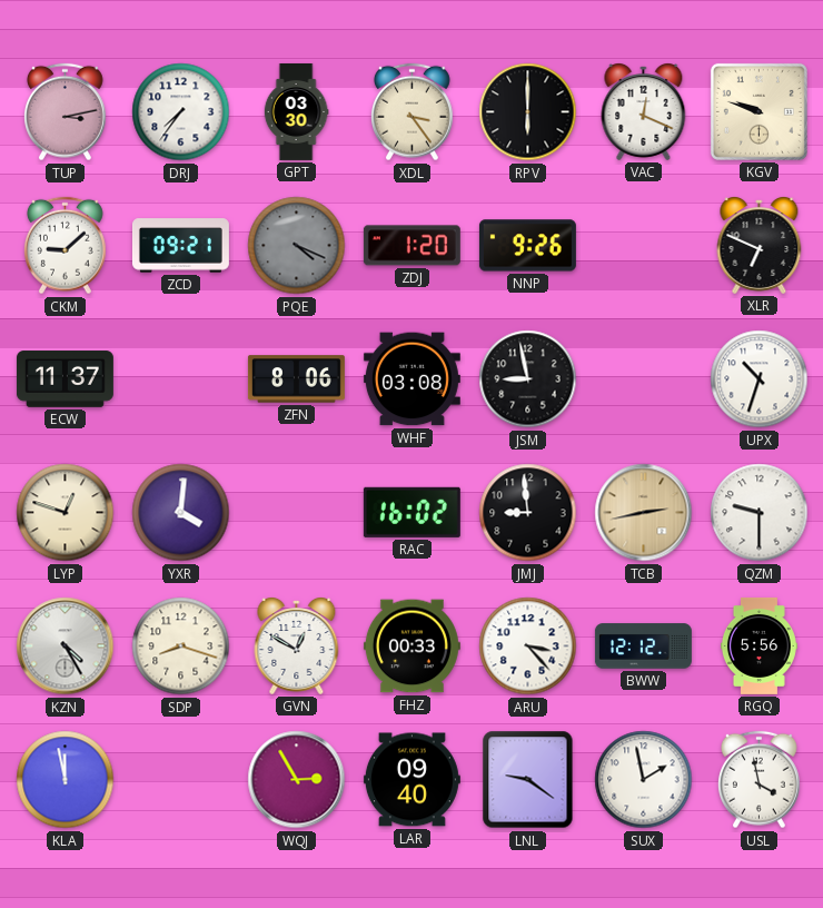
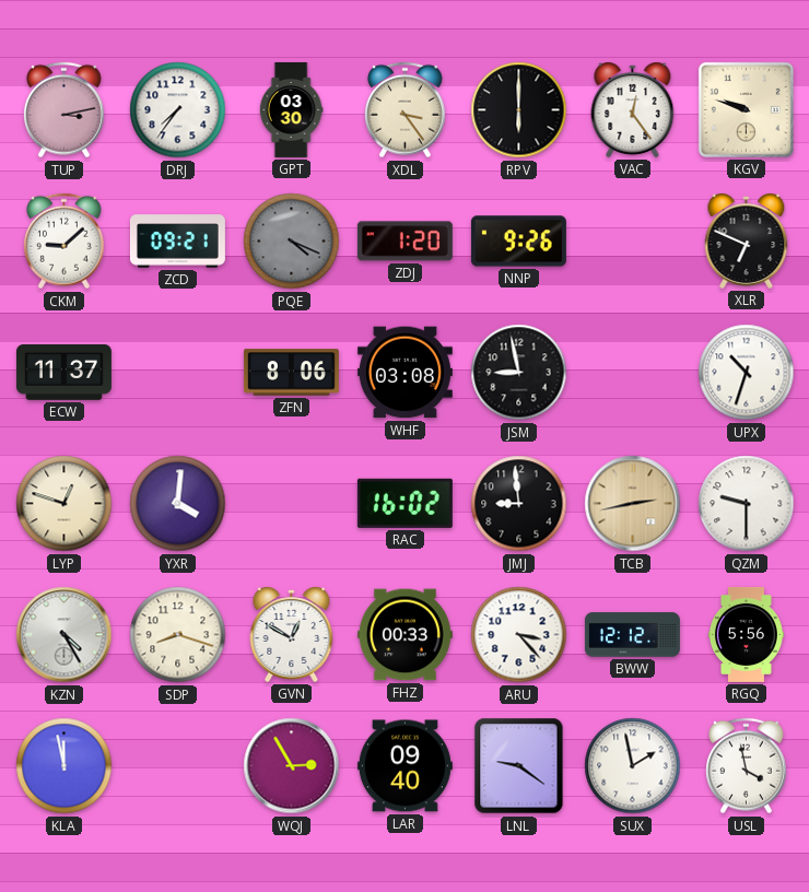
VAC: 12:19 -> 12:24 (633, 110)
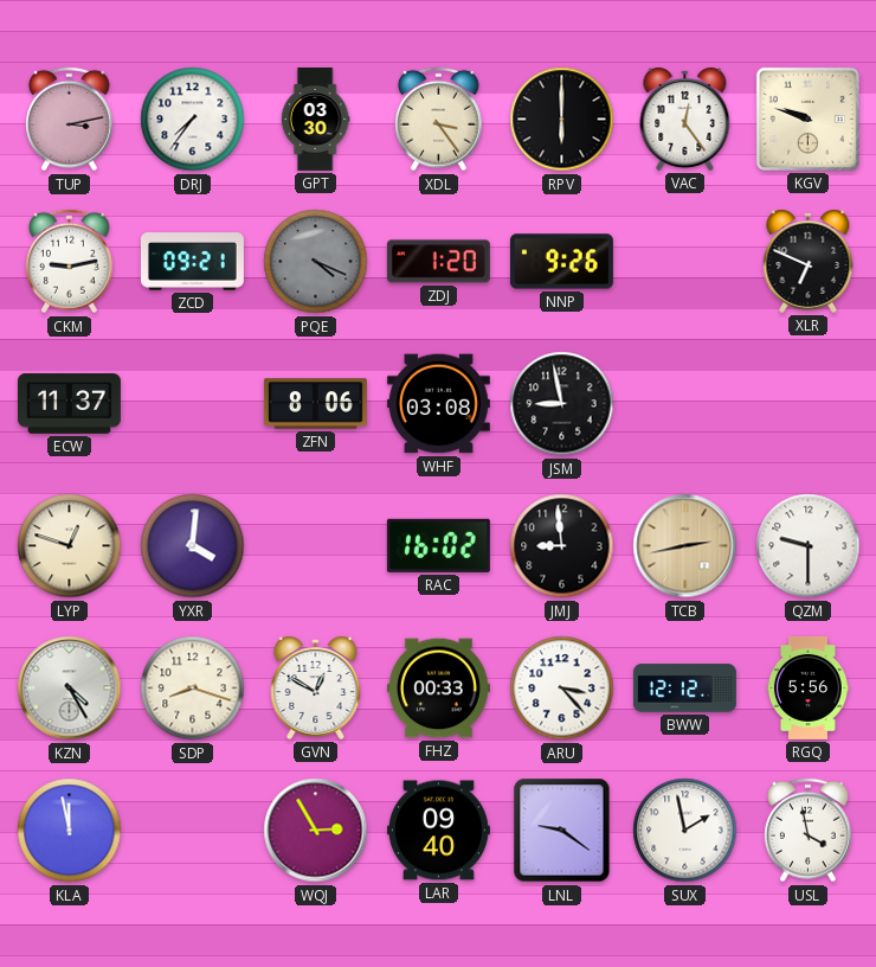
CKM: 9:08 -> 9:13 (70, 262)
UPX: 10:33 -> none (747, 373)
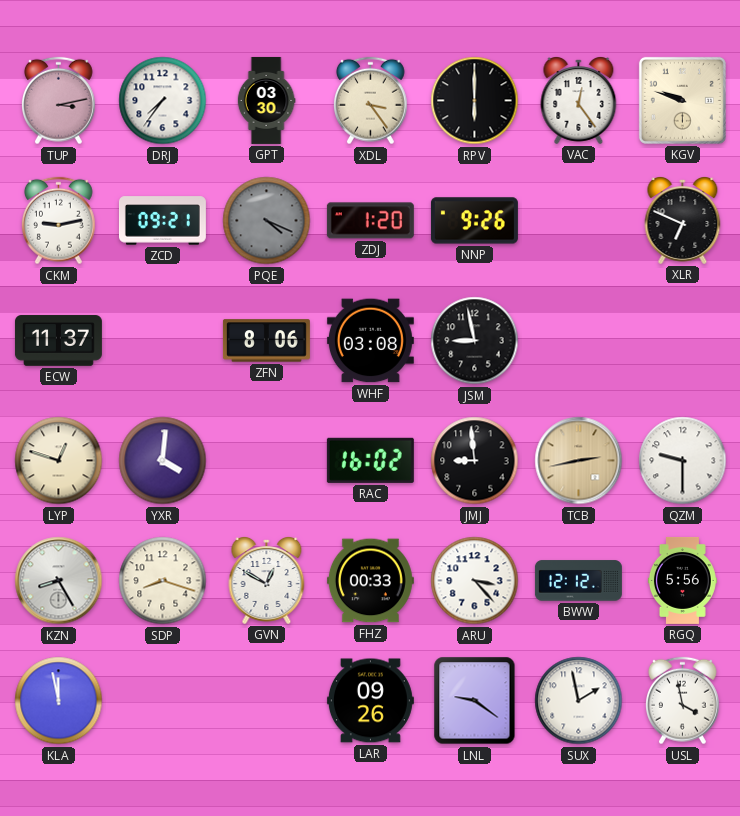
KZN: 4:25 -> 8:25 (59, 581)
WQJ: 2:55 -> none (316, 831)
LAR: 09:40 -> 09:26 (370, 701)
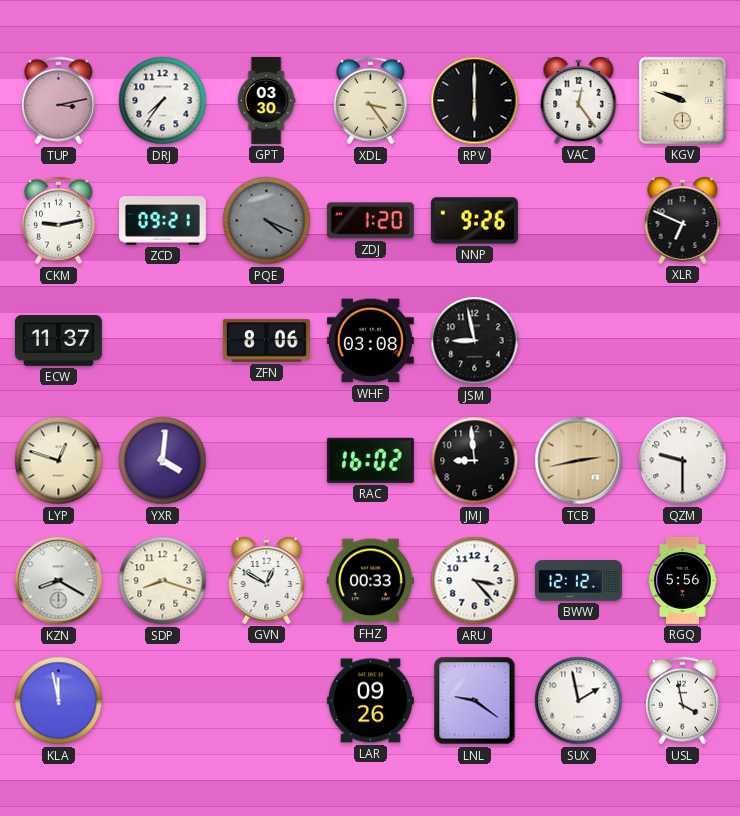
KZN: 8:25 -> 8:20 (59, 581)
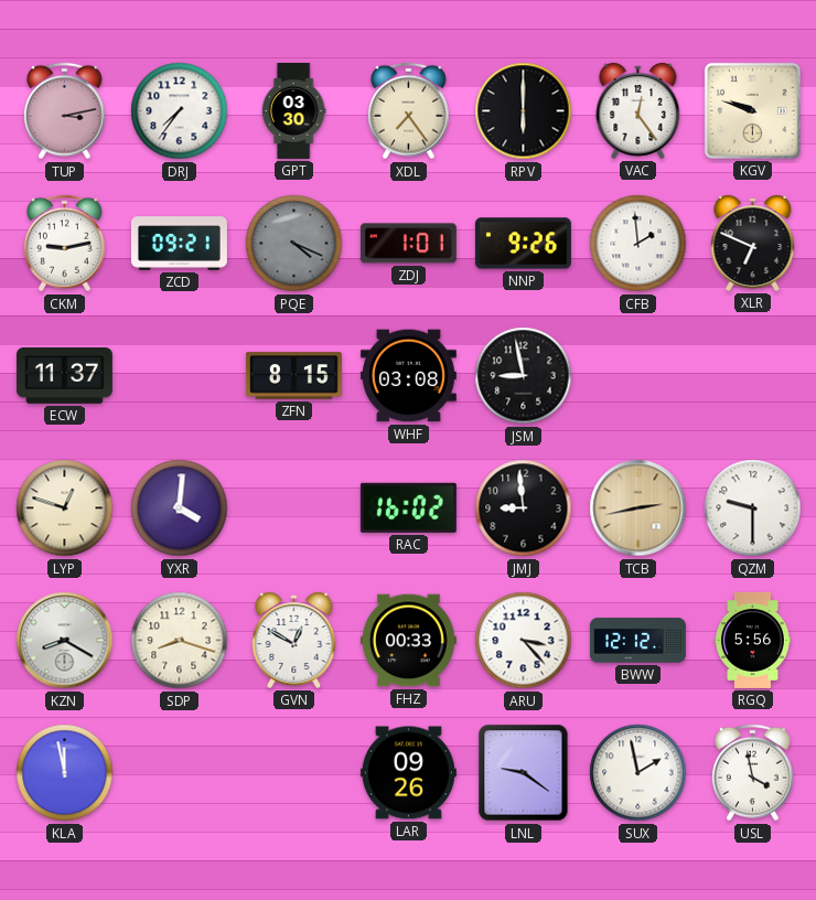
XDL: 3:24 -> 7:24 (409, 111)
ZDJ: 1:20 -> 1:01 (408, 244)
CFB: none -> 1:59 (638, 244)
ZFN: 8:06 -> 8:15 (293, 376)
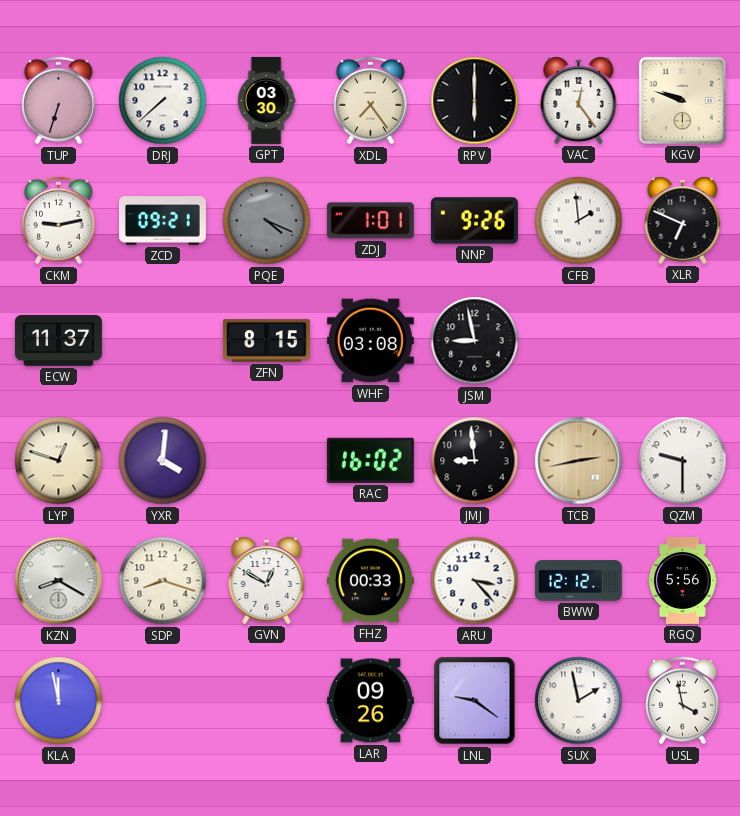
TUP: 3:13 -> 6:33 (59, 101)
DRJ: 7:36 -> 7:38 (163, 101)
